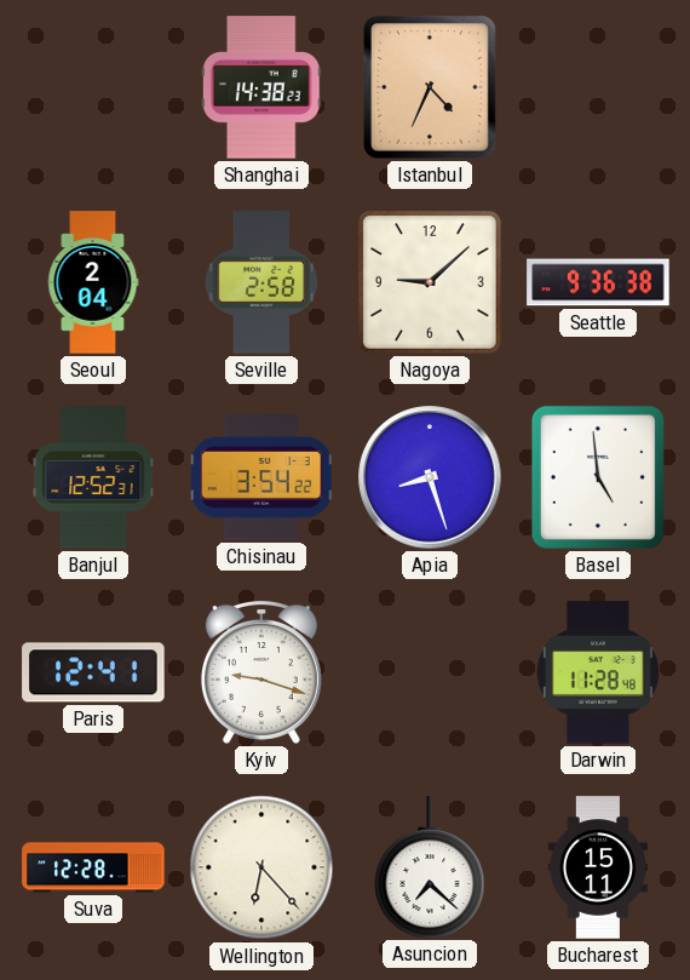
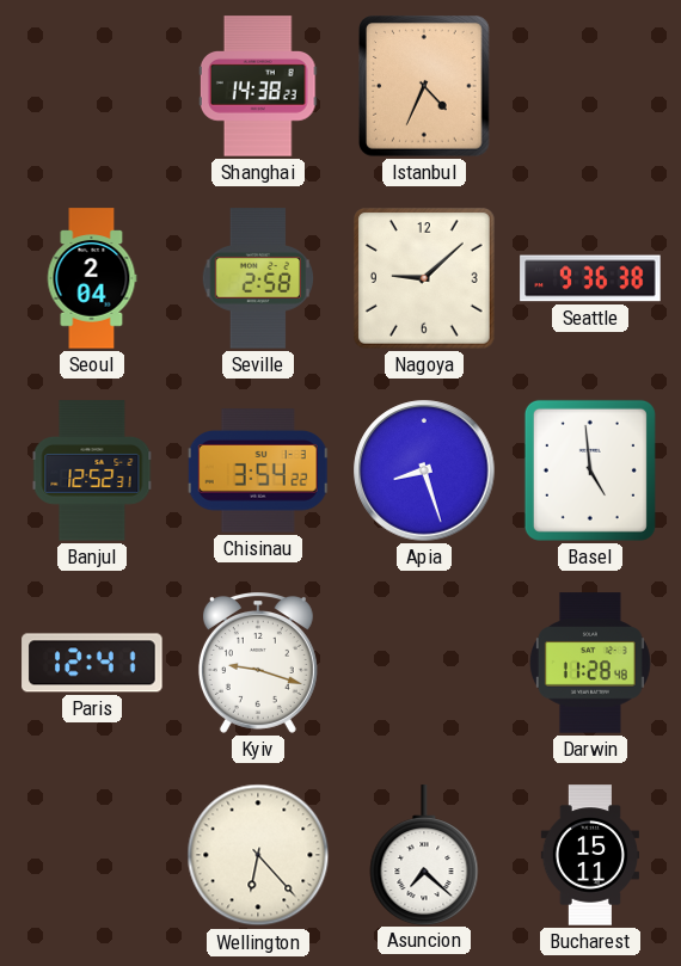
Suva: 12:28 -> none (93, 867)
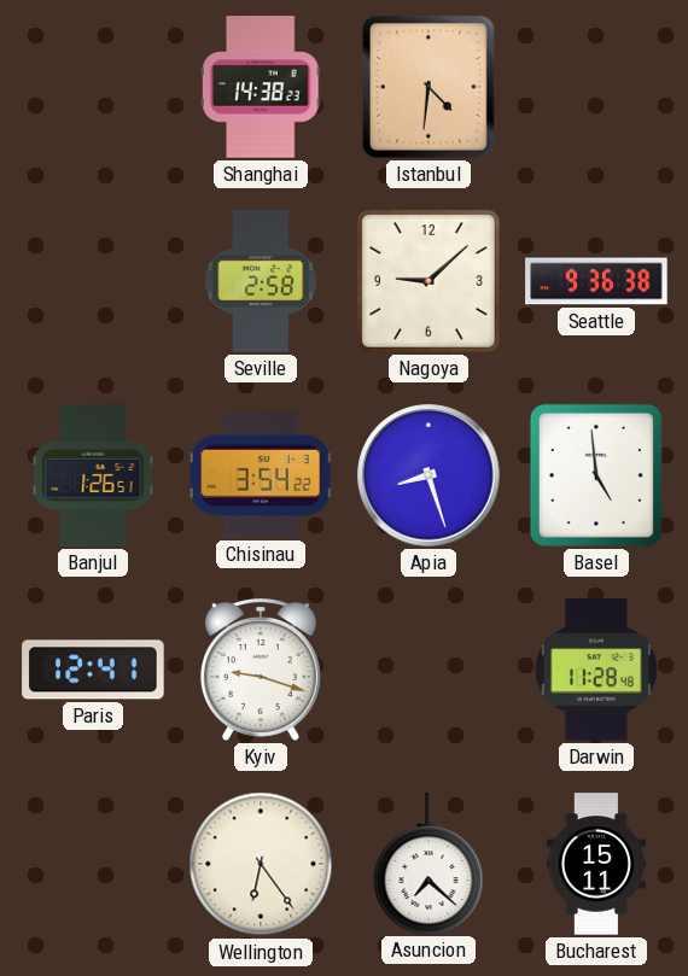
Istanbul: 4:34 -> 4:31 (430, 87)
Seoul: 2:04 -> none (92, 278)
Banjul: 12:52 -> 1:26 (93, 475)
Wellington: 6:23 -> 6:24 (261, 864)
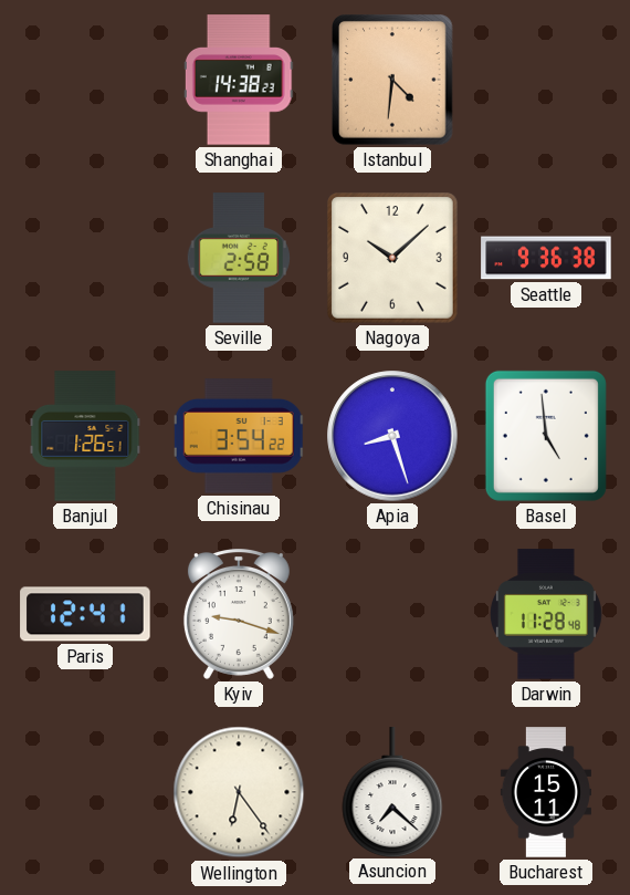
Nagoya: 9:08 -> 10:08 (393, 259)
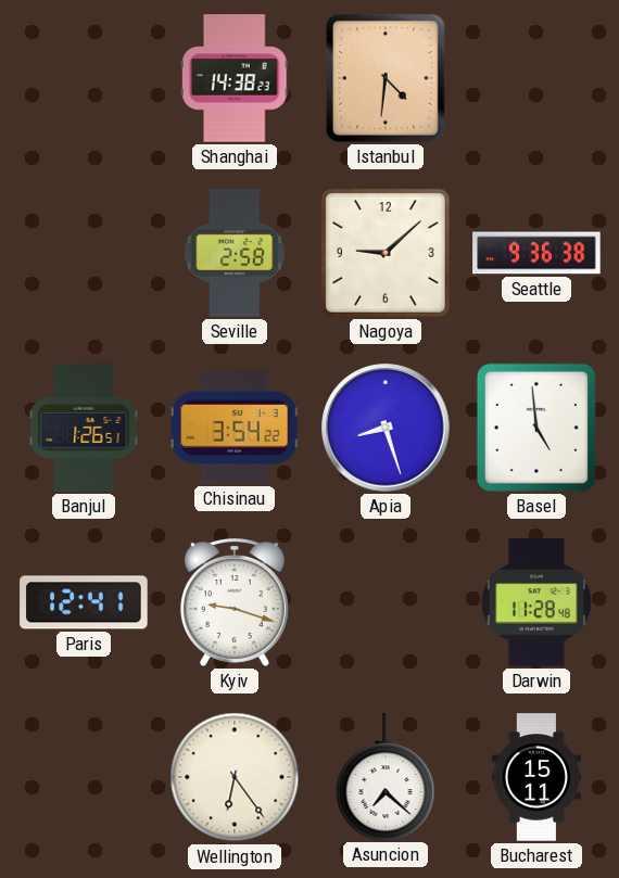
Nagoya: 10:08 -> 9:08 (387, 254)
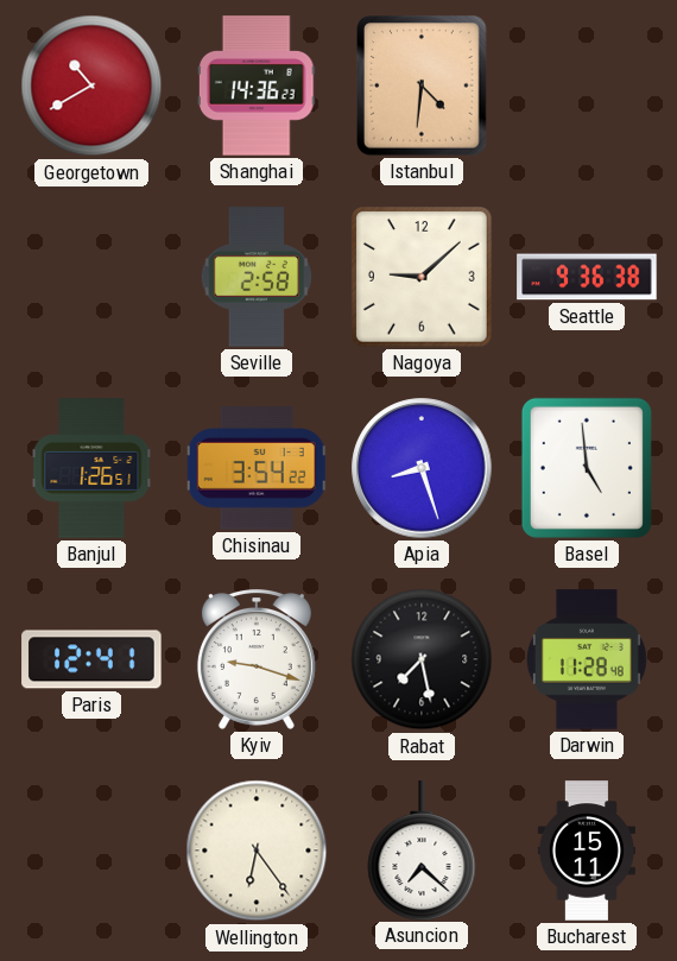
Georgetown: none -> 10:40 (91, 86)
Shanghai: 14:38 -> 14:36 (257, 86)
Rabat: none -> 7:28 (422, 659)
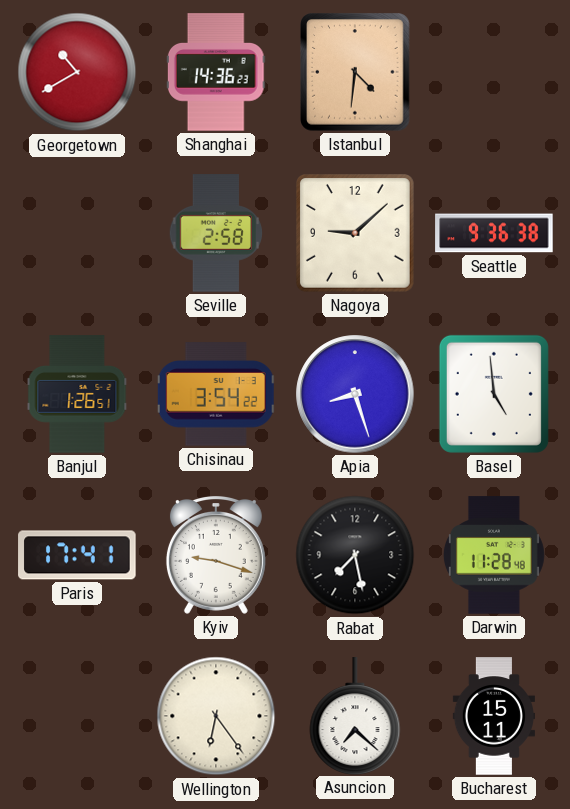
Paris: 12:41 -> 17:41 (77, 555)
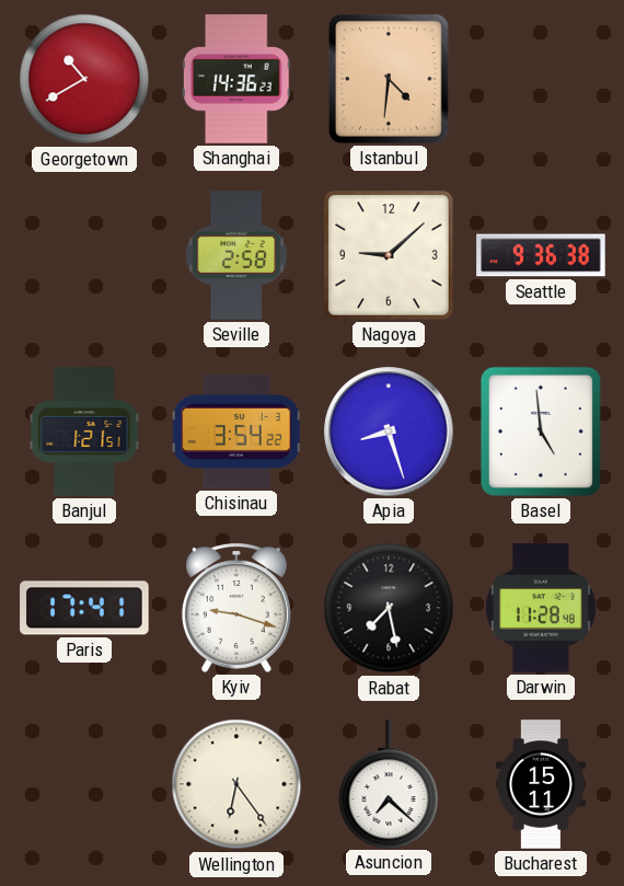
Banjul: 1:26 -> 1:21 (84, 432)
